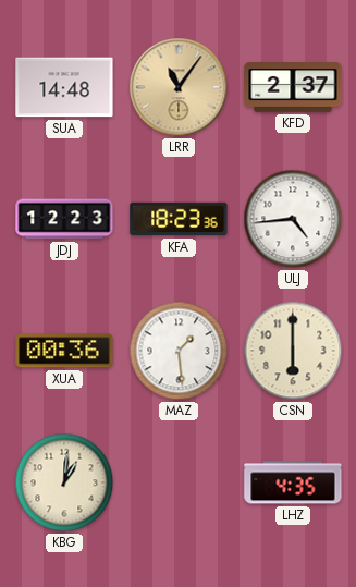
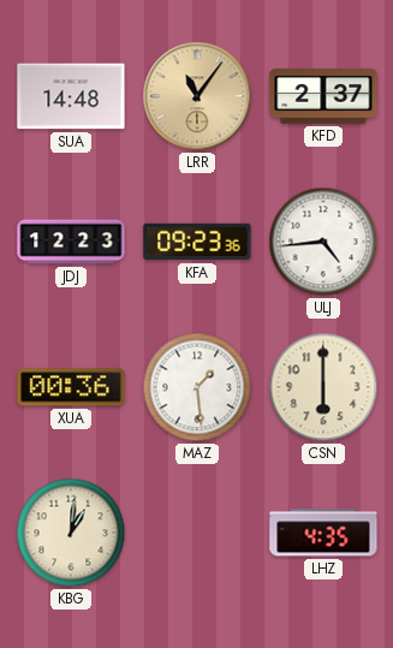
KFA: 18:23 -> 09:23 (197, 242)
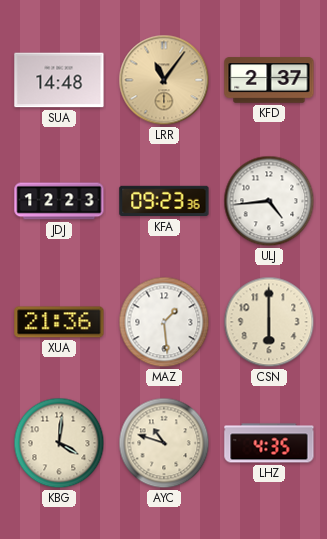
XUA: 00:36 -> 21:36 (59, 322)
KBG: 1:01 -> 4:01 (59, 443)
AYC: none -> 10:48 (164, 443)
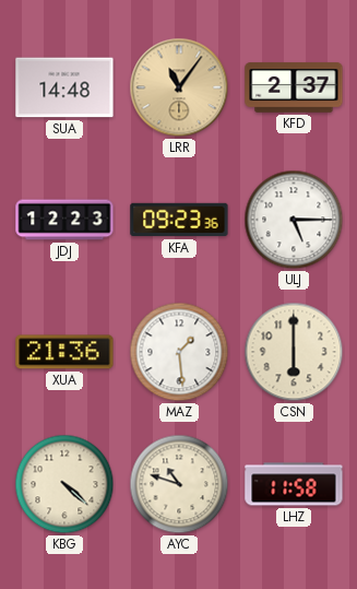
ULJ: 4:44 -> 5:15 (294, 220)
KBG: 4:01 -> 4:22 (64, 484)
LHZ: 4:35 -> 11:58 (294, 484)
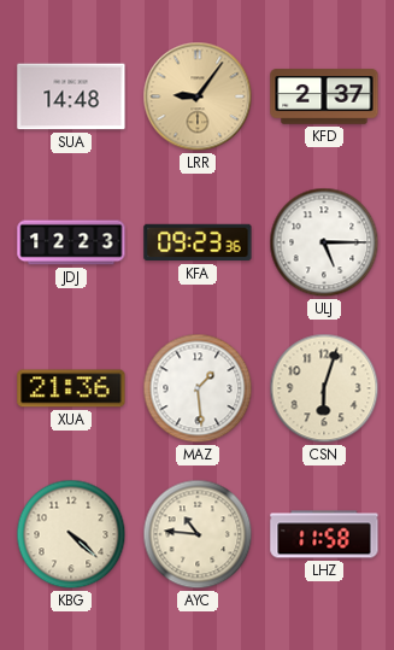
LRR: 11:06 -> 9:06 (198, 96)
CSN: 6:00 -> 6:03 (324, 388)
AYC: 10:48 -> 10:46 (198, 534)
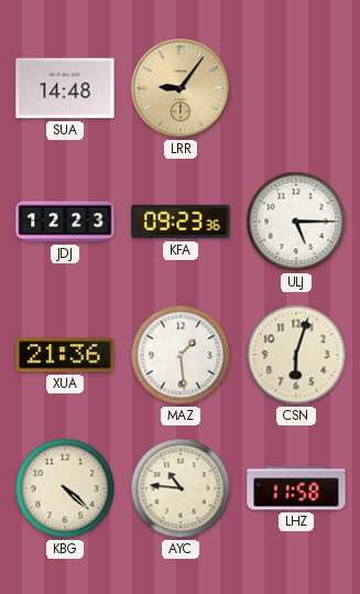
KFD: 2:37 -> none (324, 96)
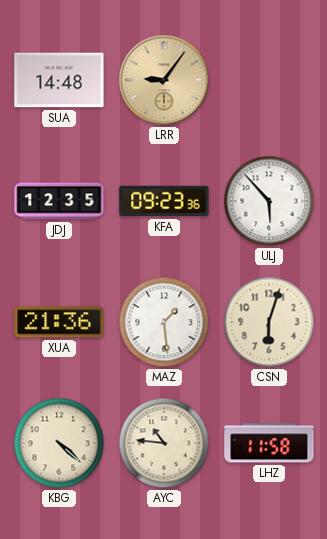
JDJ: 12:23 -> 12:35 (59, 201)
ULJ: 5:15 -> 5:53 (269, 201)
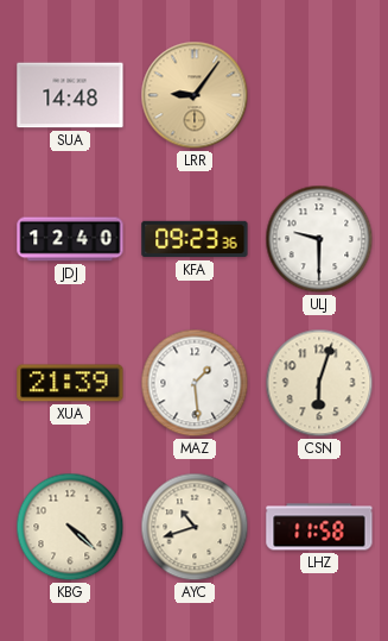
JDJ: 12:35 -> 12:40 (70, 239)
ULJ: 5:53 -> 9:30 (319, 239)
XUA: 21:36 -> 21:39 (70, 383)
AYC: 10:46 -> 10:42 (195, 527)
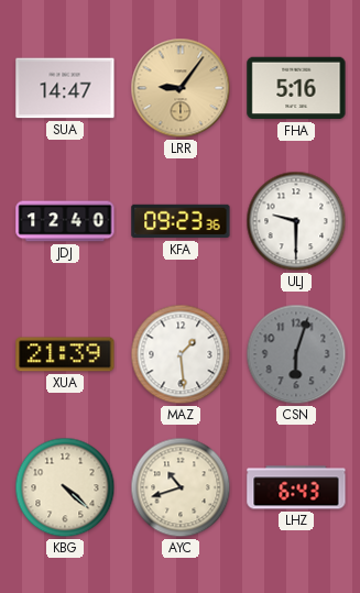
SUA: 14:48 -> 14:47 (65, 88)
FHA: none -> 5:16 (296, 88)
CSN dial: cream -> grey (296, 354)
LHZ: 11:58 -> 6:43 (296, 487)
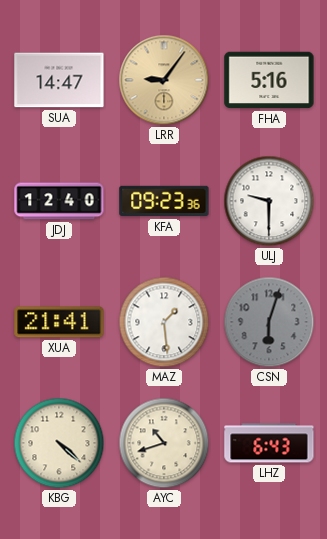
XUA: 21:39 -> 21:41 (59, 322)
